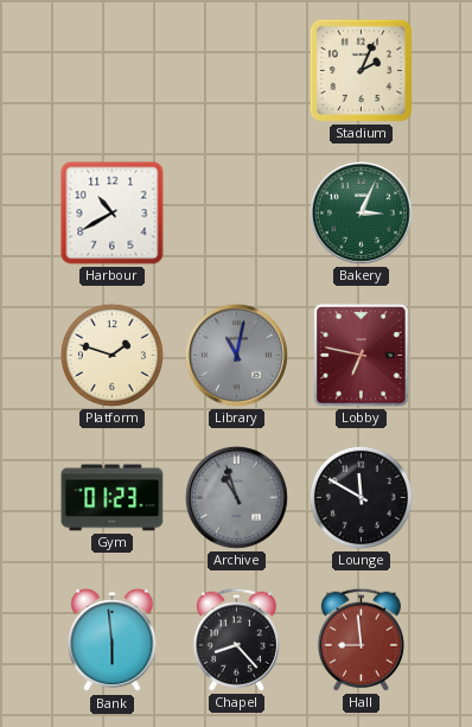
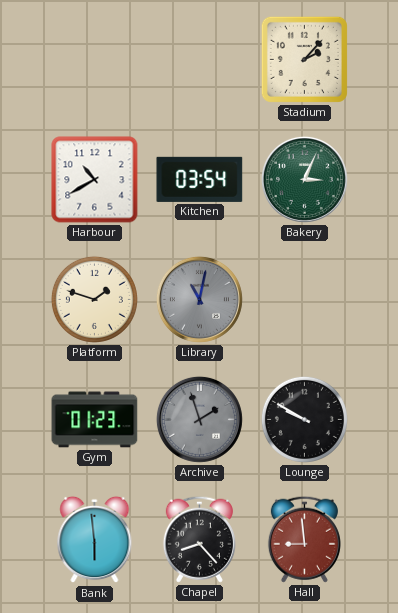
Stadium: 2:04 -> 2:07 (304, 59)
Kitchen: none -> 03:54 (200, 179)
Lobby: 6:47 -> none (362, 356)
Archive: 10:57 -> 1:57 (199, 419)
Lounge: 11:50 -> 9:50 (304, 419)
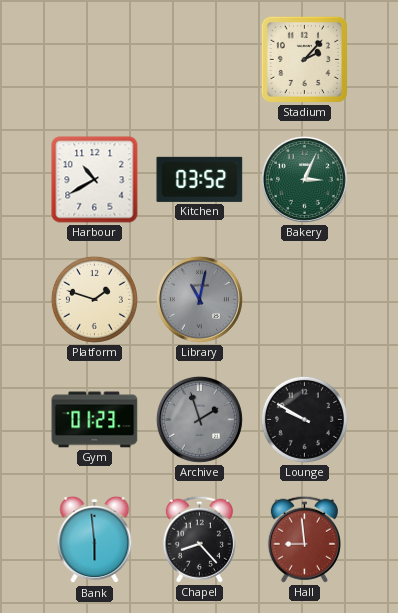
Kitchen: 03:54 -> 03:52 (200, 179)
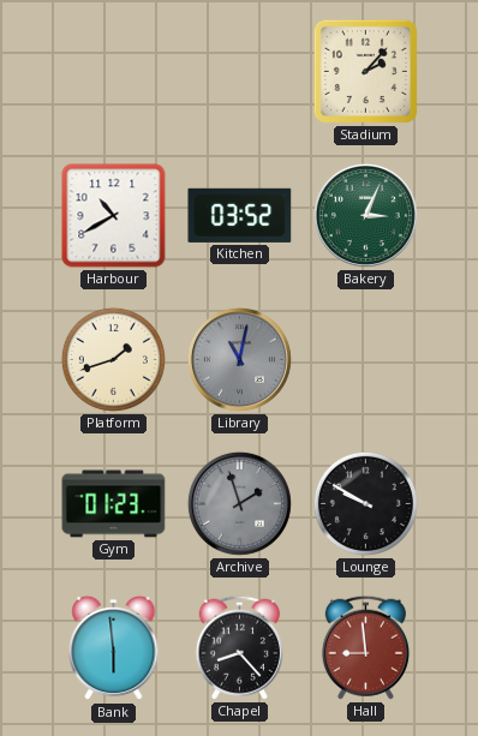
Platform: 1:48 -> 1:42 (113, 359)
